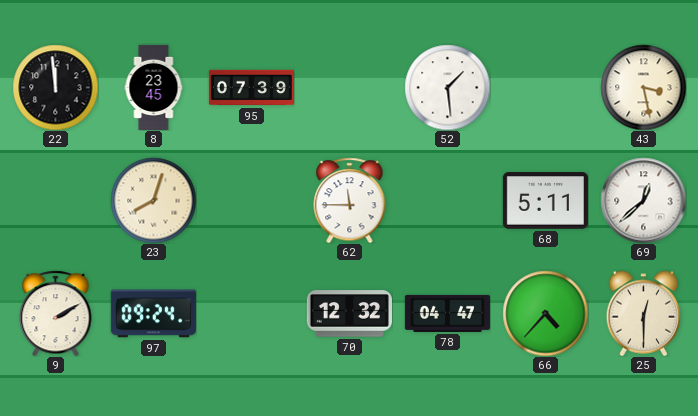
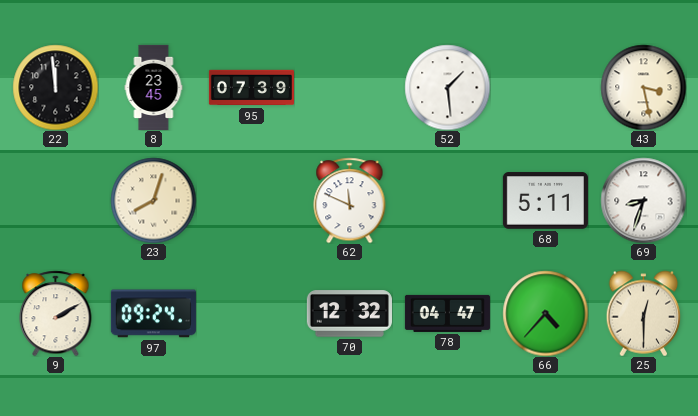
62: 11:45 -> 11:49 (350, 200)
69: 12:38 -> 8:33 (643, 200)
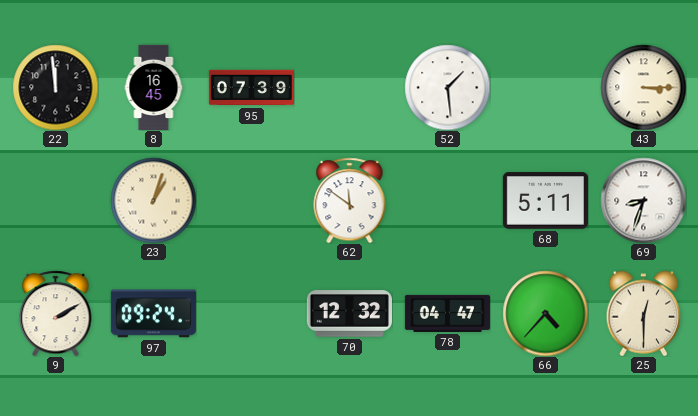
8: 23:45 -> 16:45 (154, 87)
43: 3:28 -> 3:15 (643, 87)
23: 8:03 -> 1:03 (153, 200)
62: 11:49 -> 11:51 (350, 200)
